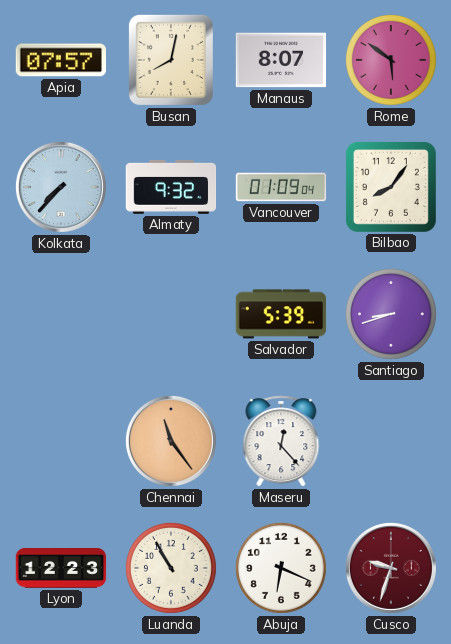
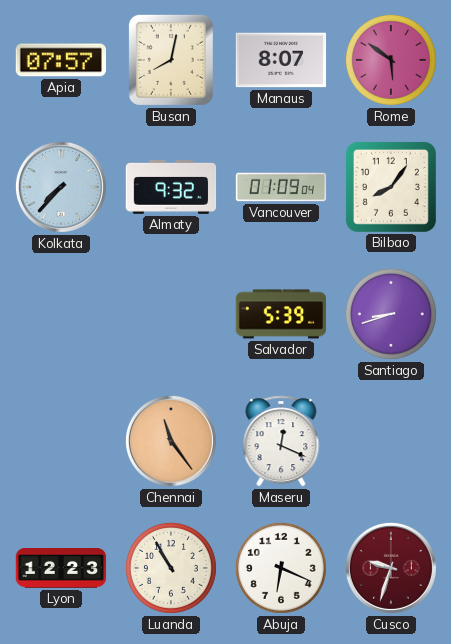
Maseru: 12:23 -> 12:19 (281, 441)
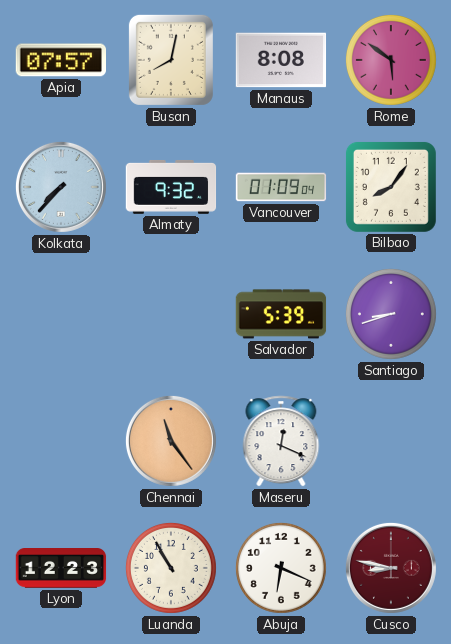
Manaus: 8:07 -> 8:08 (281, 60)
Cusco: 9:33 -> 8:47 (391, 568)
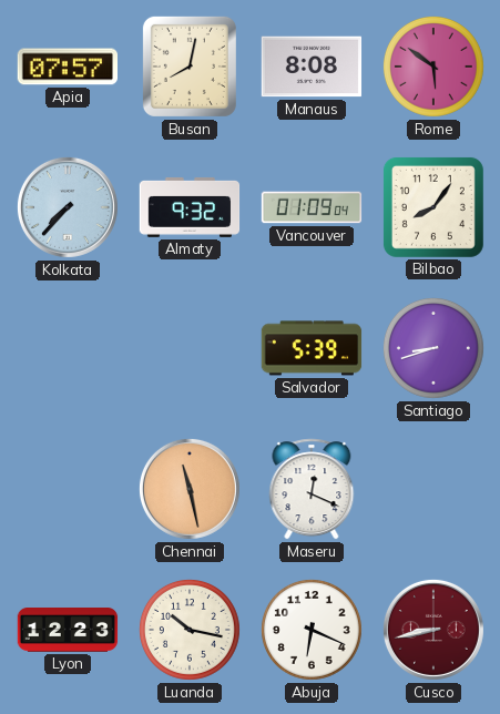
Chennai: 11:24 -> 11:28 (190, 489)
Luanda: 10:55 -> 10:17 (190, 630)
Cusco: 8:47 -> 8:43 (433, 630)
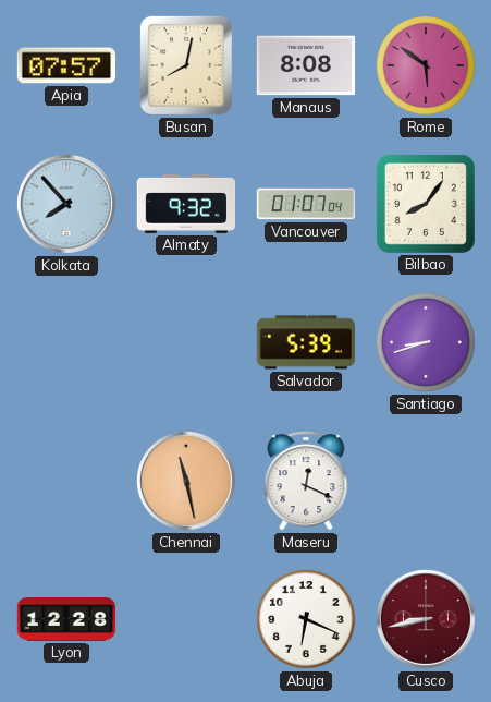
Kolkata: 7:37 -> 7:53 (66, 204)
Vancouver: 01:09 -> 01:07 (306, 204)
Lyon: 12:23 -> 12:28 (66, 620)
Luanda: 10:17 -> none (190, 630)
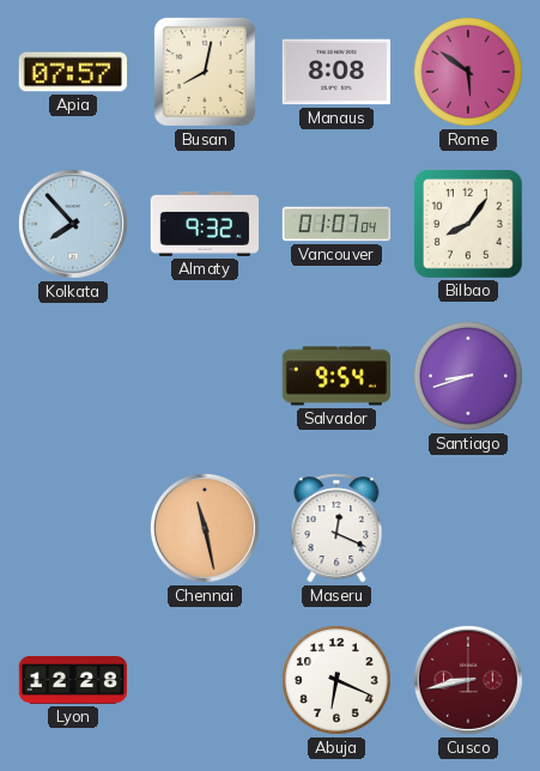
Salvador: 5:39 -> 9:54 (336, 376)
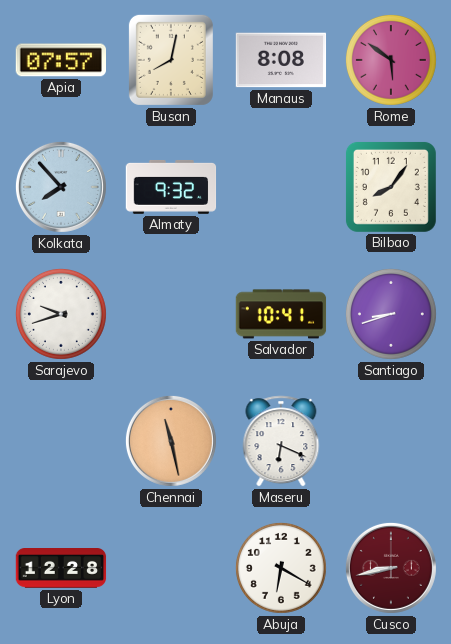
Vancouver: 01:07 -> none (336, 224)
Sarajevo: none -> 9:42 (61, 314)
Salvador: 9:54 -> 10:41 (281, 314)
Maseru: 12:19 -> 6:19 (281, 441)
Abuja: 6:19 -> 6:20 (281, 568)
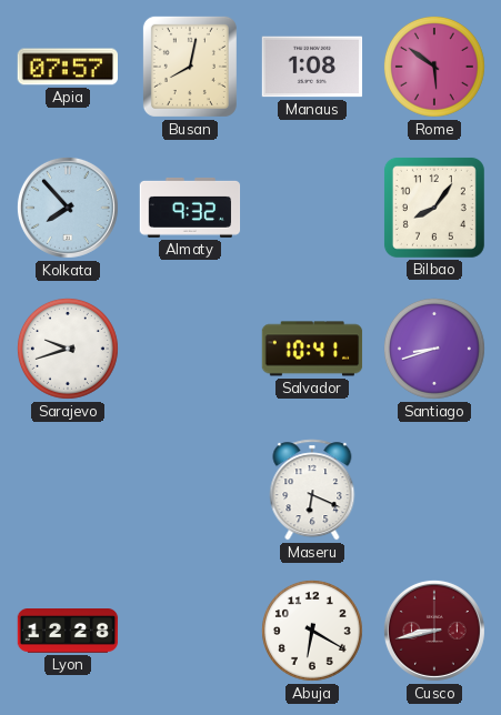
Manaus: 8:08 -> 1:08 (312, 67)
Chennai: 11:28 -> none (171, 441)
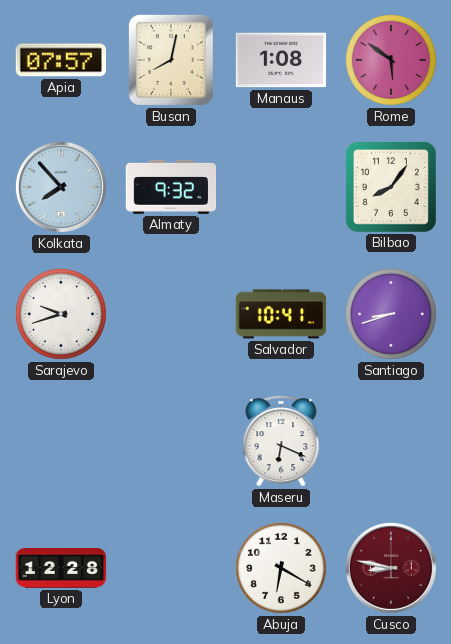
Cusco: 8:43 -> 8:47 (391, 568)
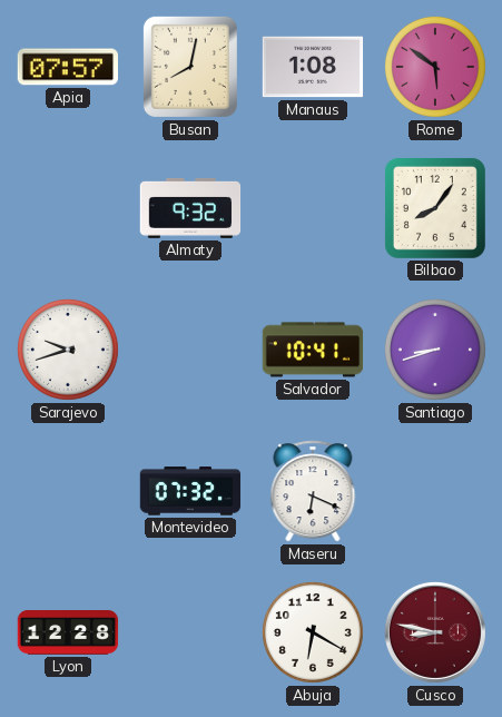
Kolkata: 7:53 -> none (61, 187)
Montevideo: none -> 07:32 (190, 491)
